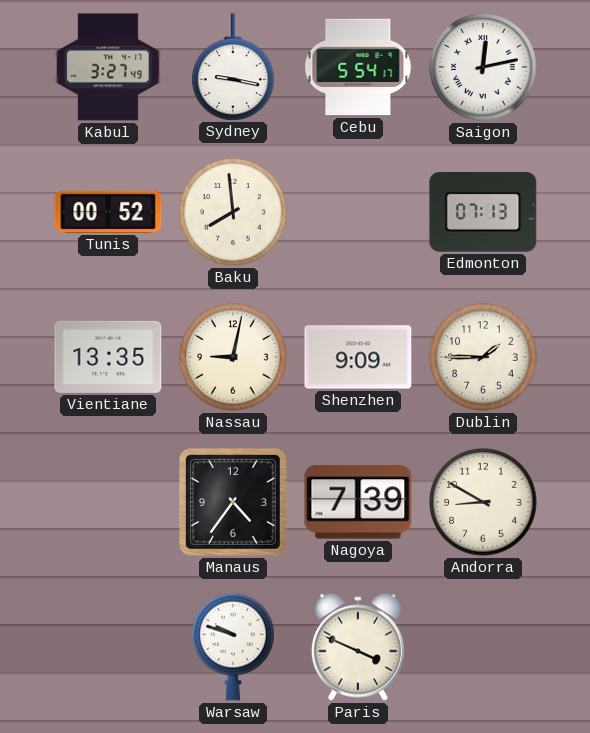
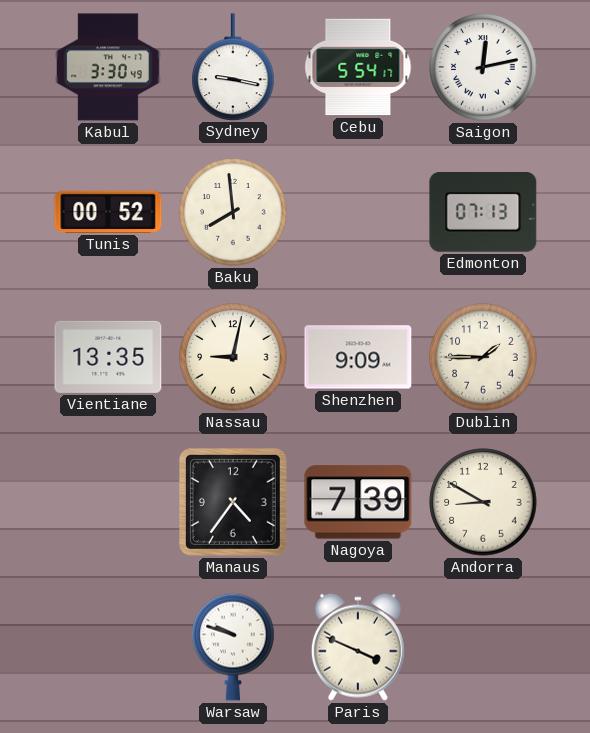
Kabul: 3:27 -> 3:30 (109, 67)
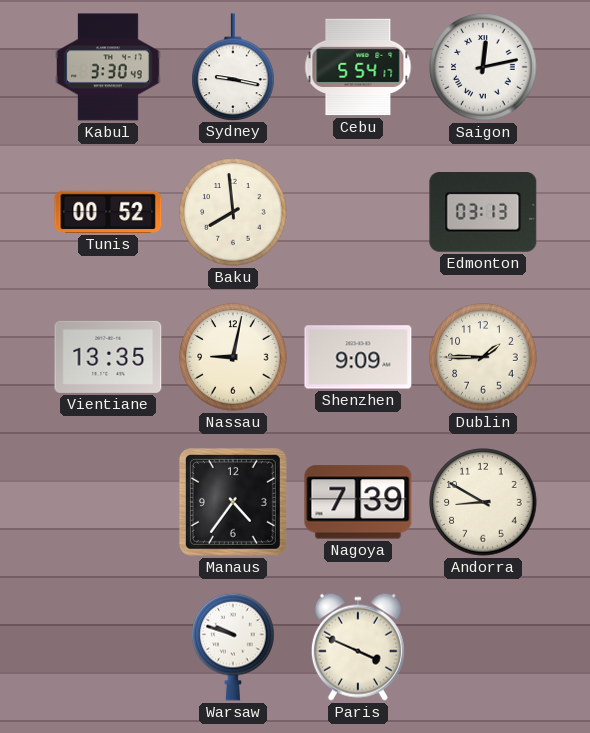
Edmonton: 07:13 -> 03:13 (483, 213)
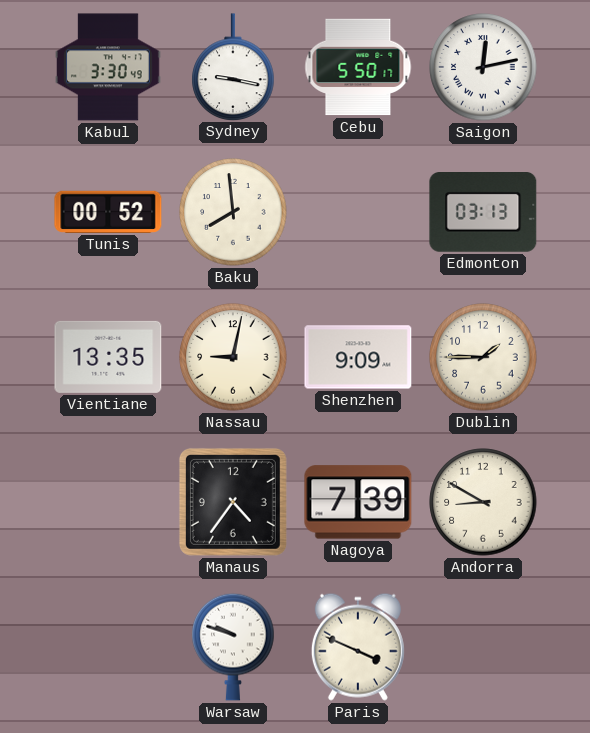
Cebu: 5:54 -> 5:50 (358, 67)
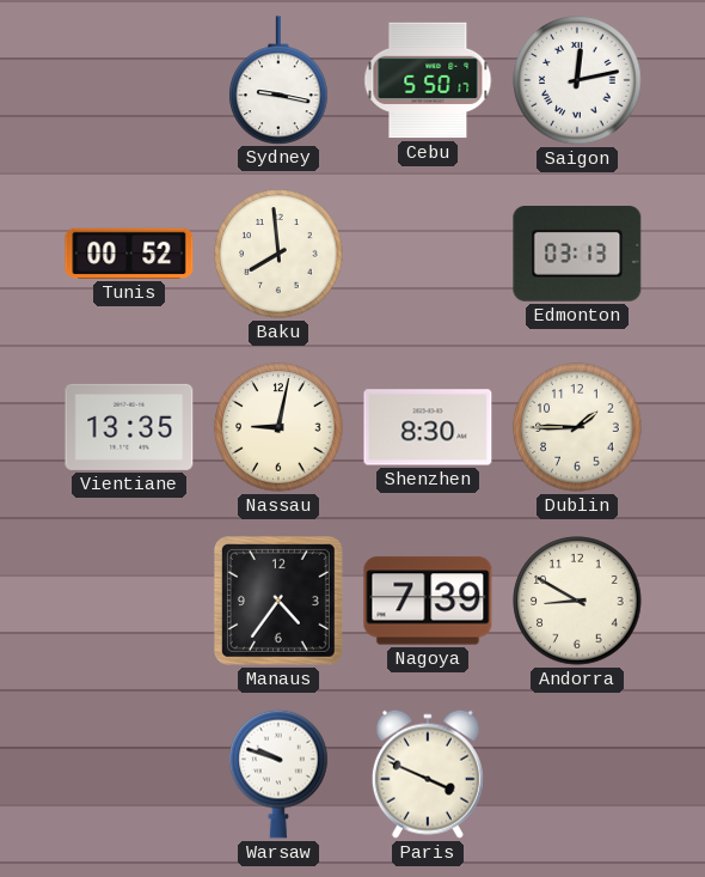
Kabul: 3:30 -> none (109, 67)
Shenzhen: 9:09 -> 8:30 (428, 427)
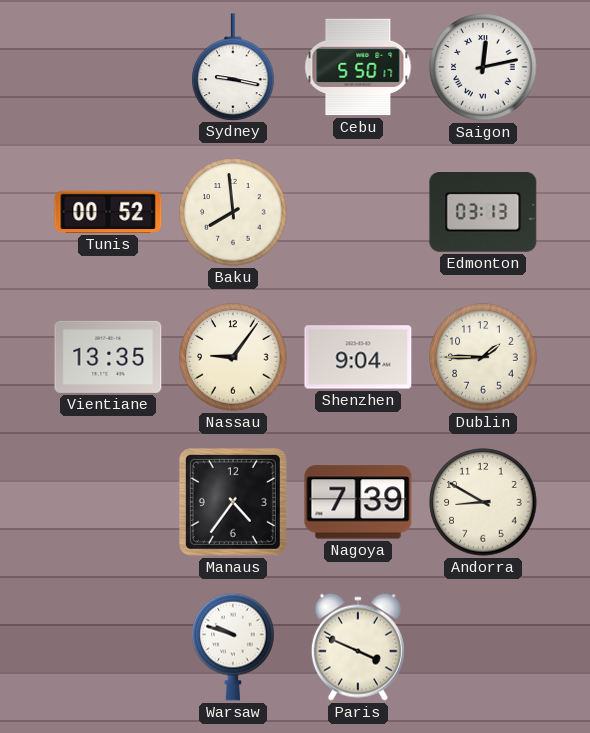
Nassau: 9:02 -> 9:06 (233, 357)
Shenzhen: 8:30 -> 9:04 (358, 357)
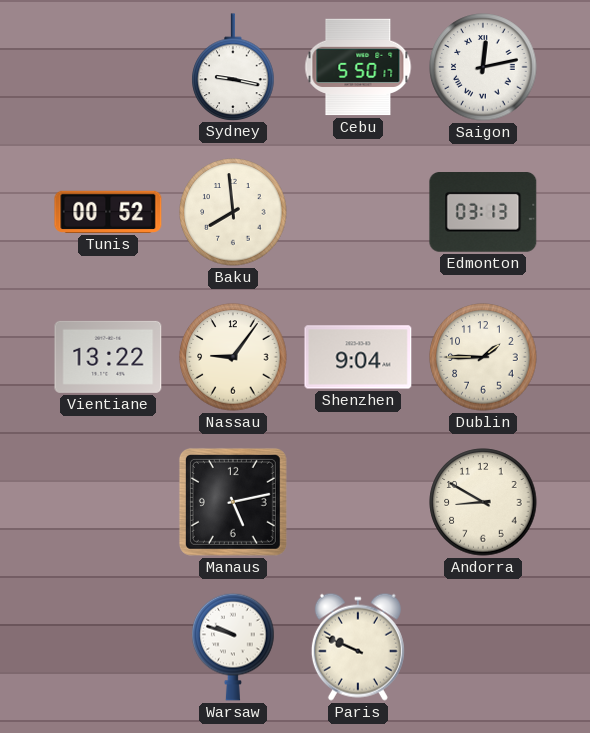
Vientiane: 13:35 -> 13:22 (108, 357)
Manaus: 4:36 -> 5:13 (233, 502)
Nagoya: 7:39 -> none (358, 502)
Paris: 3:49 -> 9:49 (358, 647)
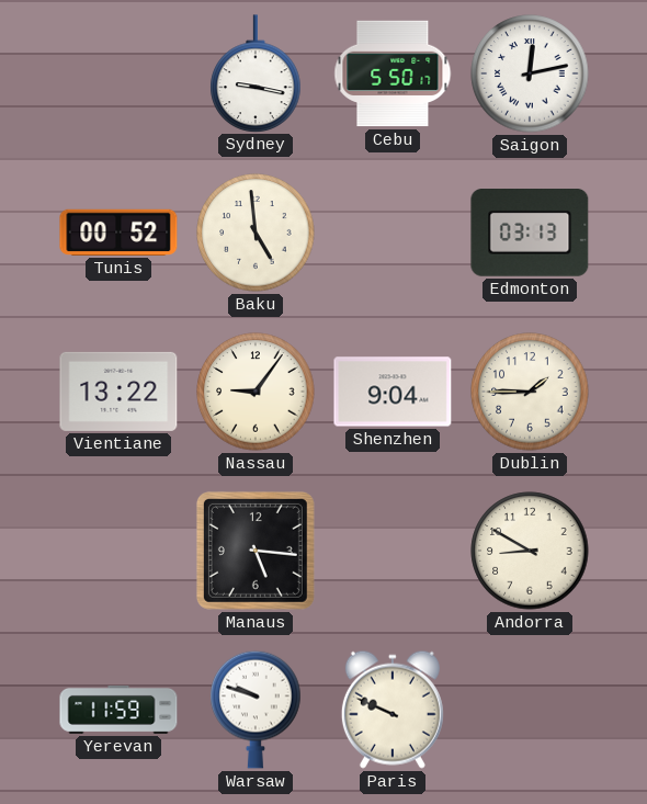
Baku: 7:59 -> 4:59 (256, 233)
Manaus: 5:13 -> 5:16 (256, 551)
Yerevan: none -> 11:59 (118, 710)
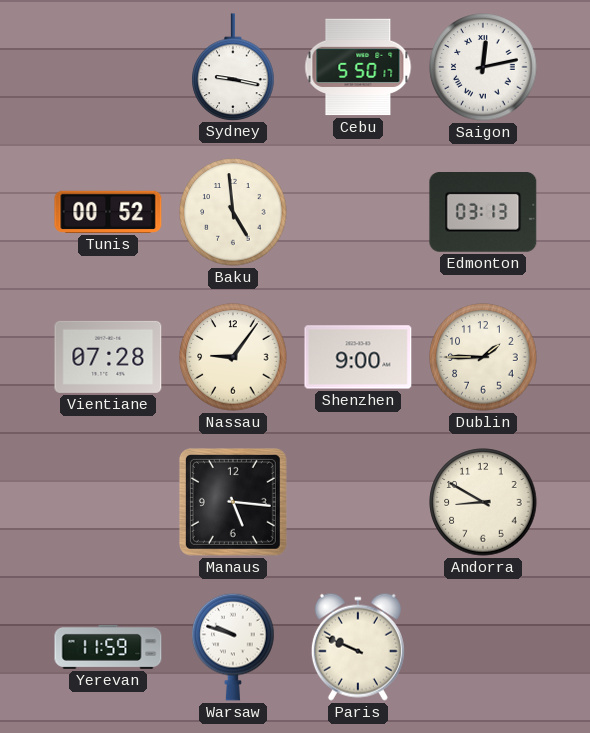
Vientiane: 13:22 -> 07:28 (108, 357)
Shenzhen: 9:04 -> 9:00 (358, 357)
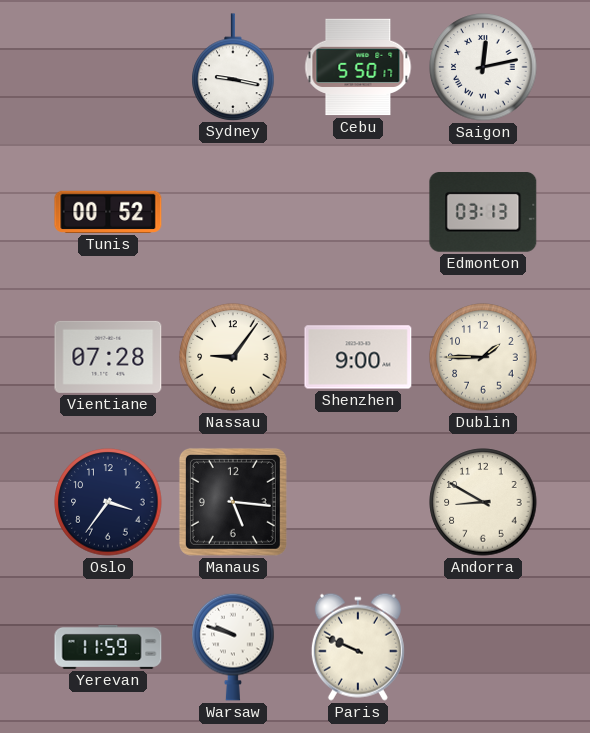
Baku: 4:59 -> none (233, 212)
Oslo: none -> 3:36 (108, 502)
